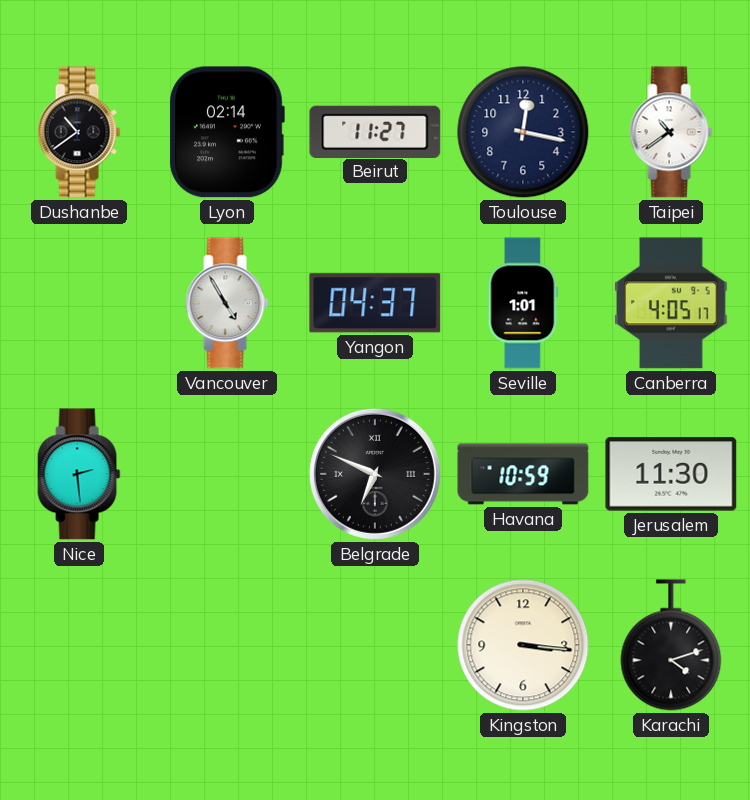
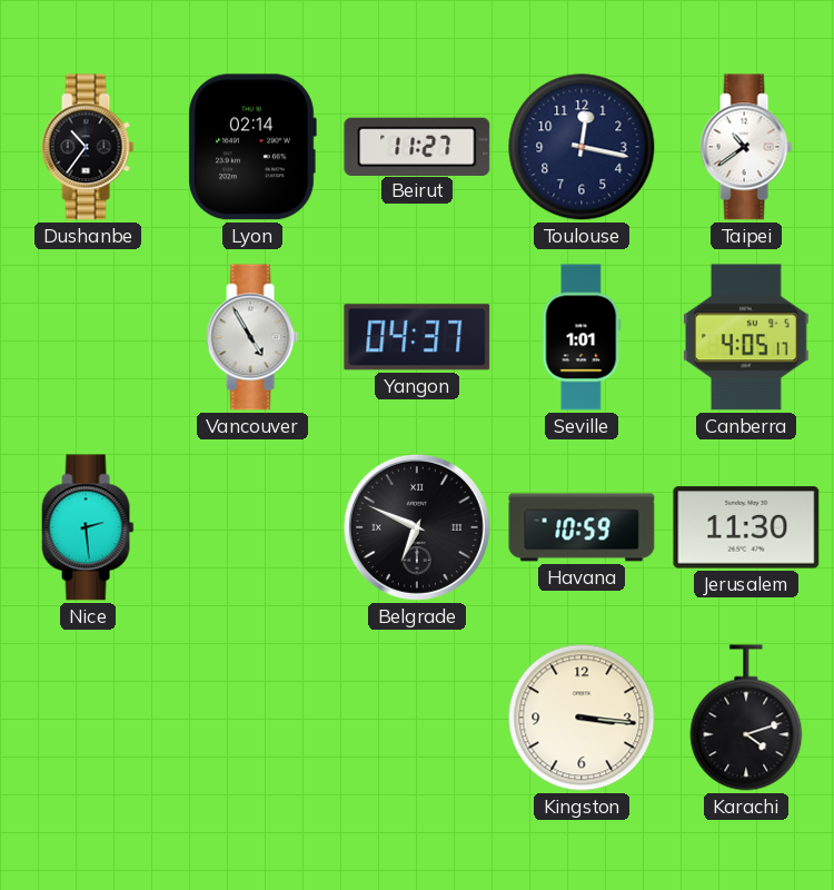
Dushanbe: 10:39 -> 10:36 (88, 147)
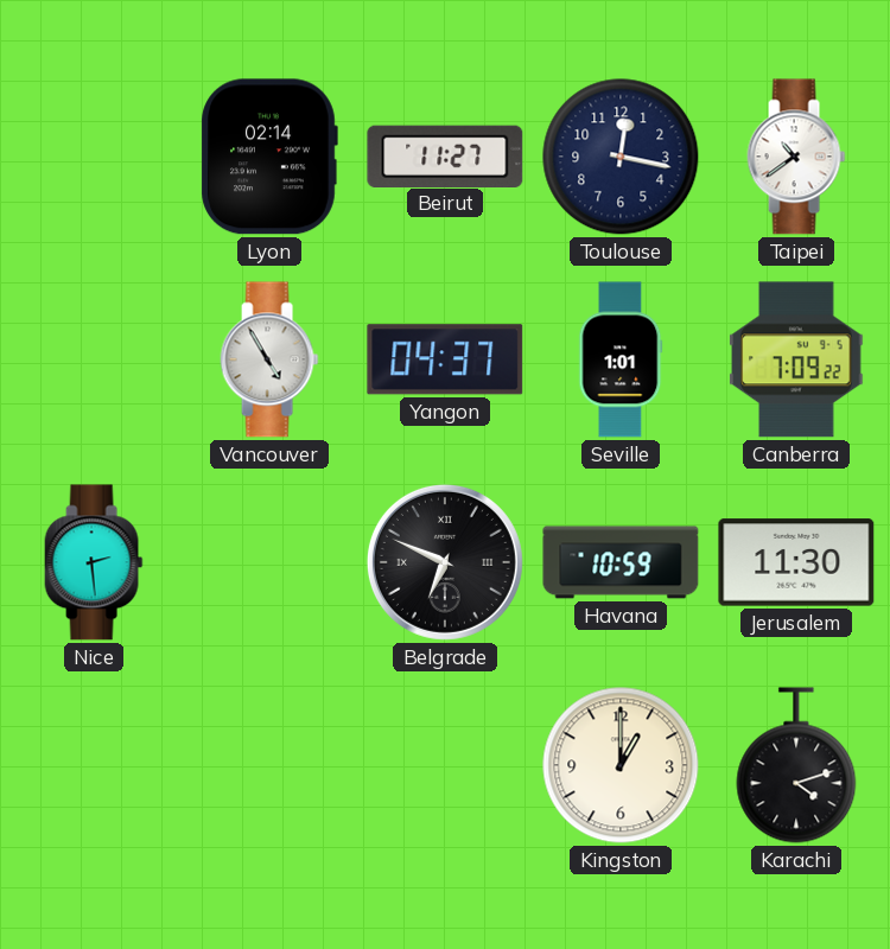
Dushanbe: 10:36 -> none (88, 147)
Canberra: 4:05 -> 7:09 (796, 359)
Kingston: 3:16 -> 1:00 (621, 765)
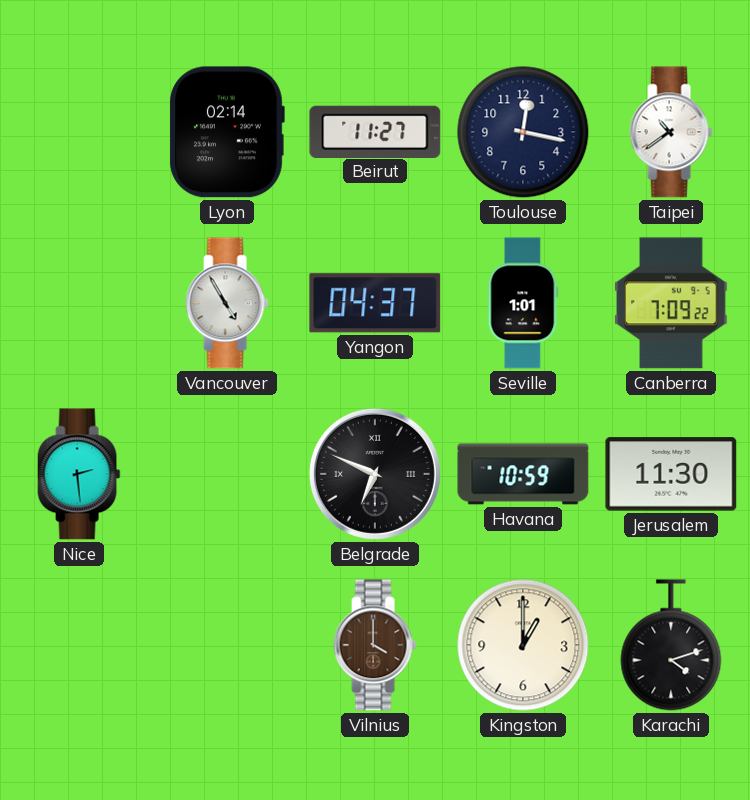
Vilnius: none -> 4:00 (375, 645)
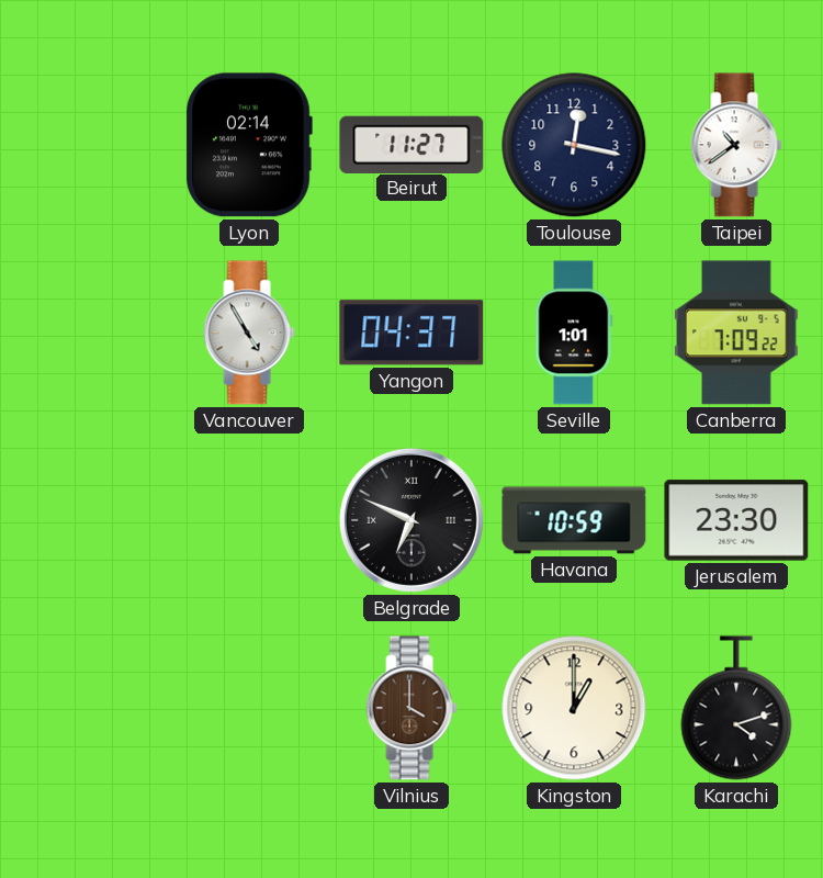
Nice: 2:29 -> none (79, 474)
Jerusalem: 11:30 -> 23:30 (736, 520)
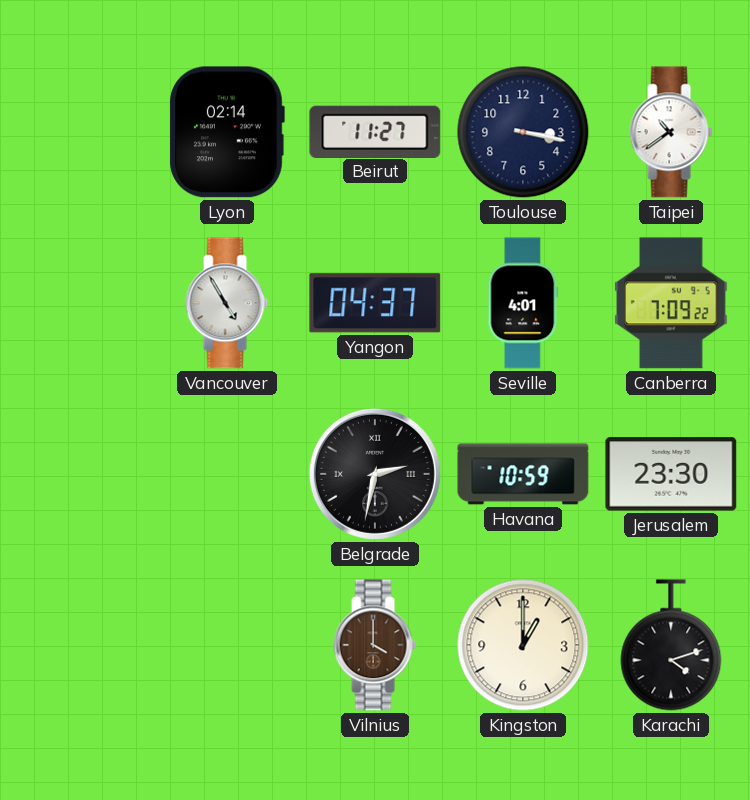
Toulouse: 12:17 -> 3:17 (523, 132)
Seville: 1:01 -> 4:01 (523, 303)
Belgrade: 6:49 -> 2:32 (375, 474)
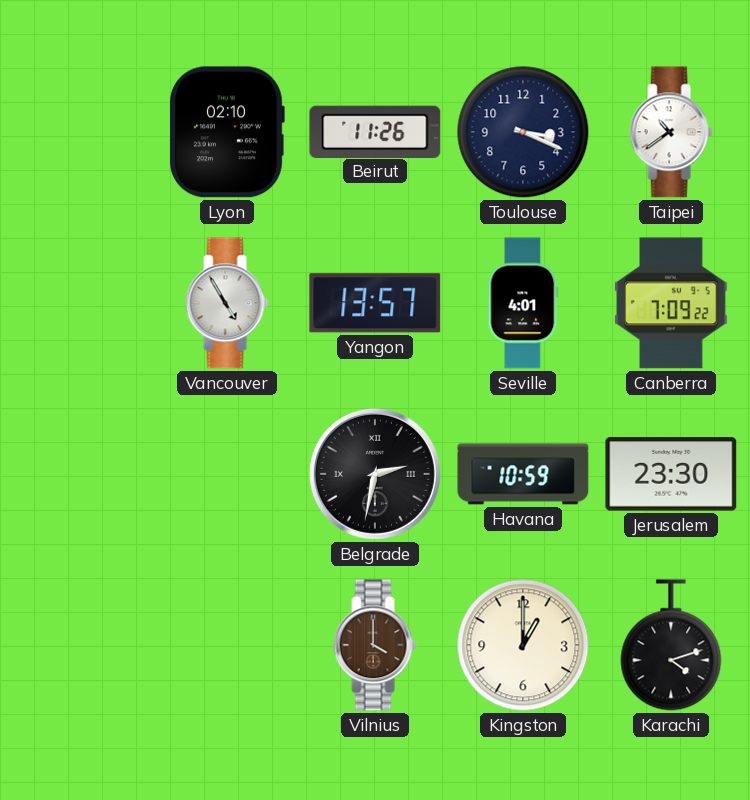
Lyon: 02:14 -> 02:10 (227, 132)
Beirut: 11:27 -> 11:26 (375, 131)
Toulouse: 3:17 -> 3:19 (523, 132)
Yangon: 04:37 -> 13:57 (375, 303)
